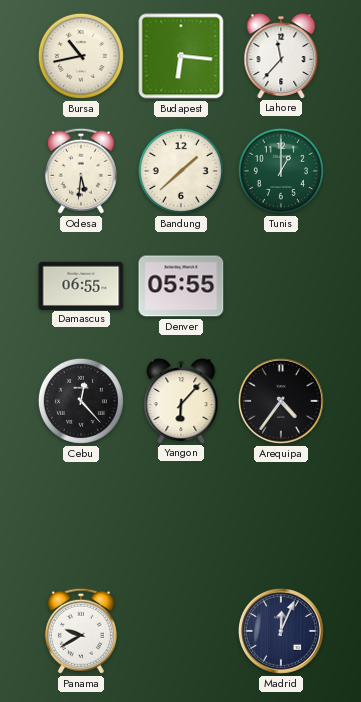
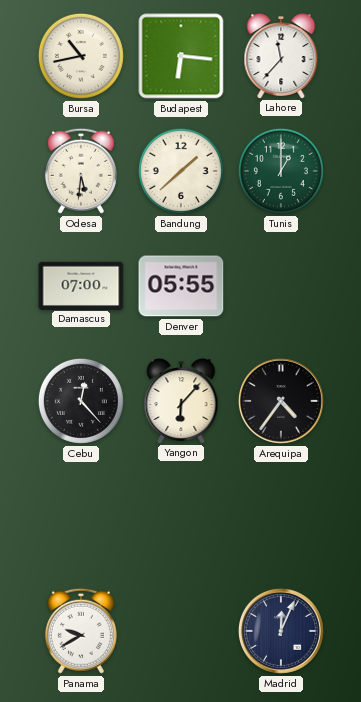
Damascus: 06:55 -> 07:00 (81, 285)
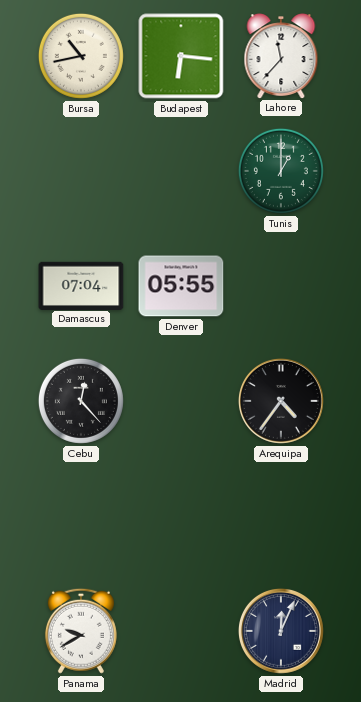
Odesa: 5:31 -> none (81, 171)
Bandung: 1:38 -> none (181, 171)
Damascus: 07:00 -> 07:04 (81, 285)
Yangon: 6:07 -> none (181, 401)
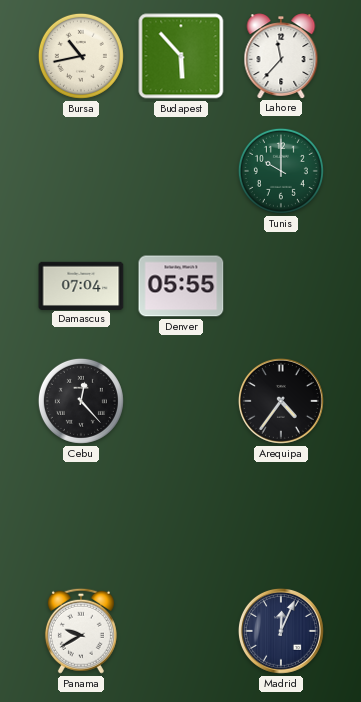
Budapest: 6:16 -> 5:53 (181, 56)
Tunis: 1:00 -> 10:00 (281, 171)
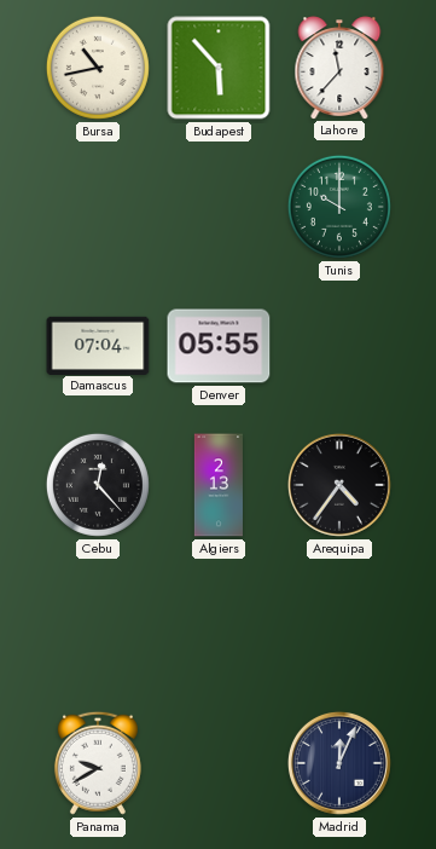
Algiers: none -> 2:13 (219, 485)
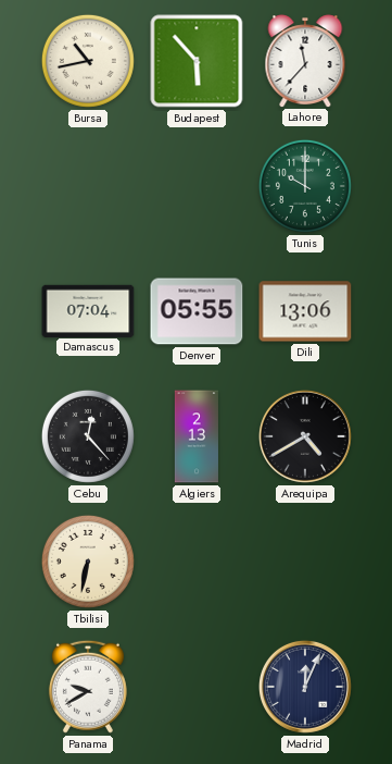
Dili: none -> 13:06 (305, 311)
Arequipa: 4:36 -> 4:40 (305, 436)
Tbilisi: none -> 6:32 (88, 562)
